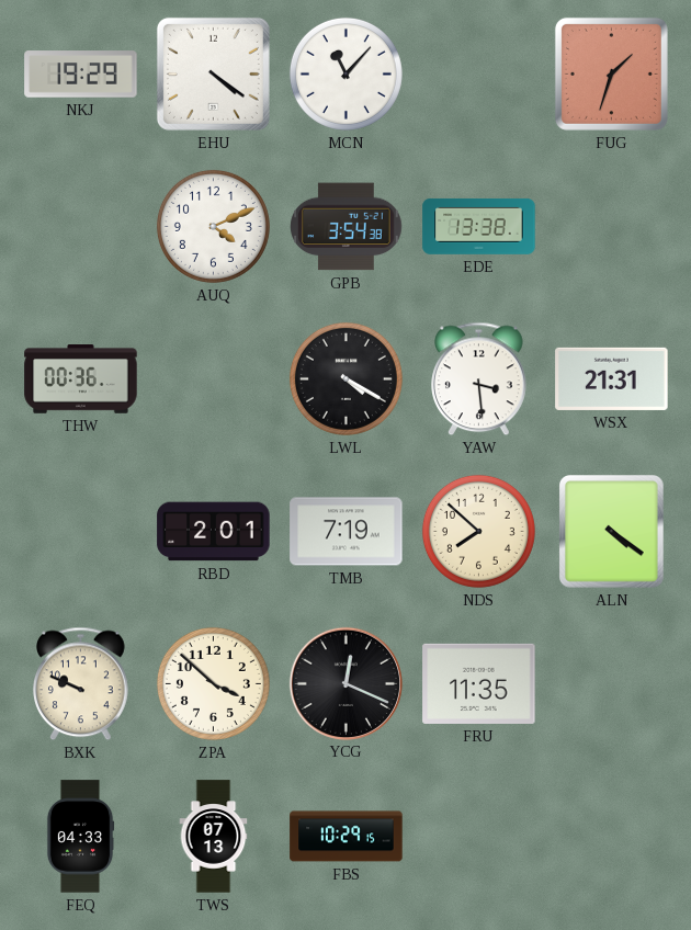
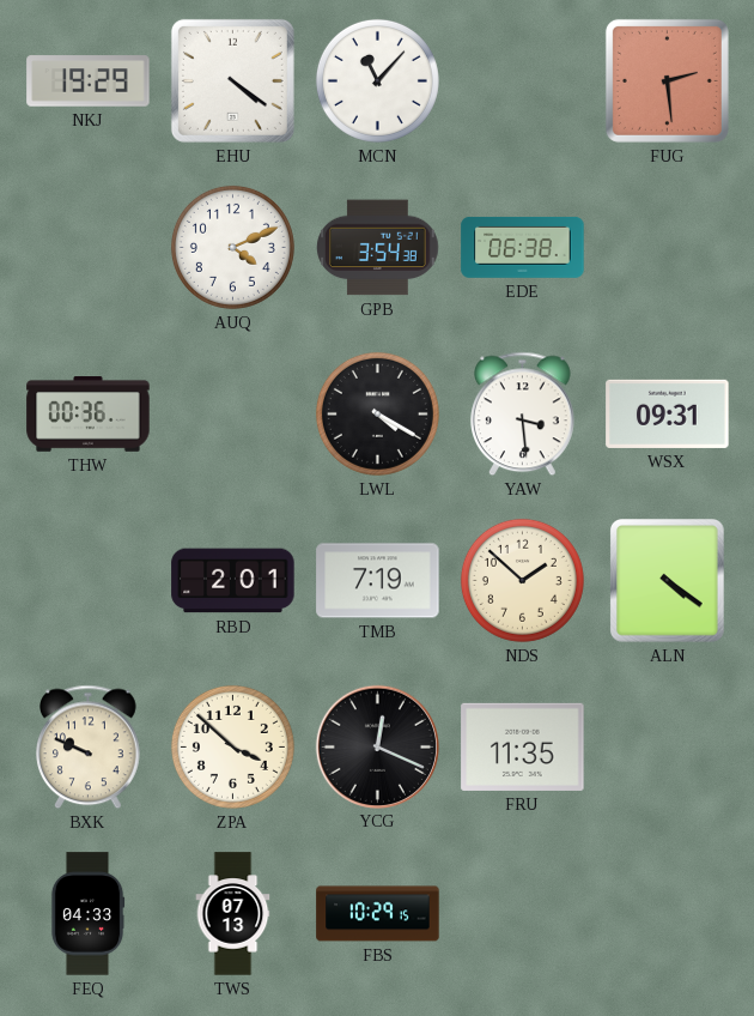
FUG: 1:33 -> 2:29 (667, 80)
EDE: 13:38 -> 06:38 (523, 247)
WSX: 21:31 -> 09:31 (668, 413)
NDS: 7:52 -> 1:52 (522, 580)
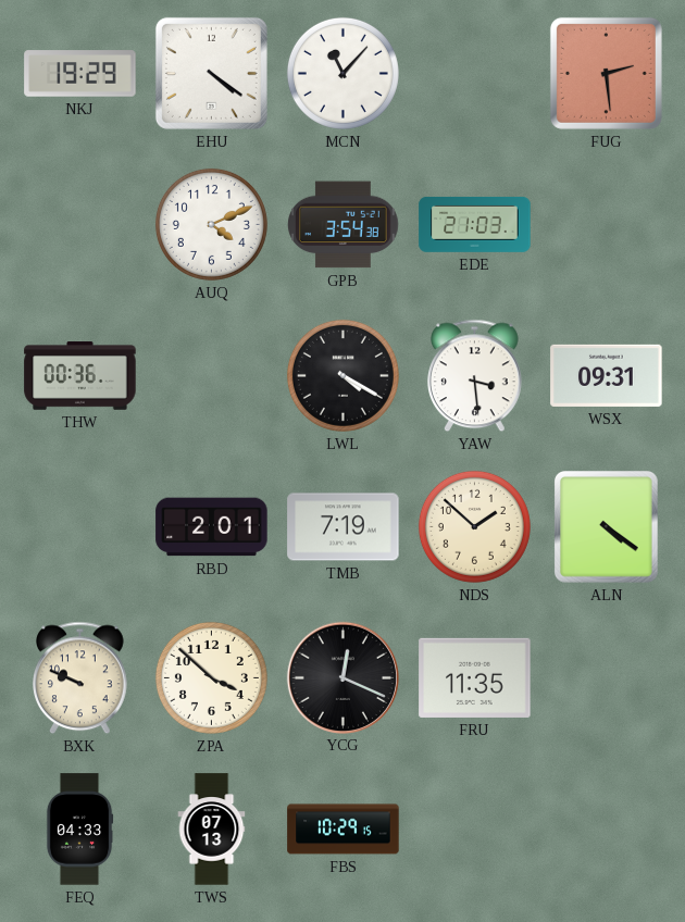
EDE: 06:38 -> 21:03 (475, 224)
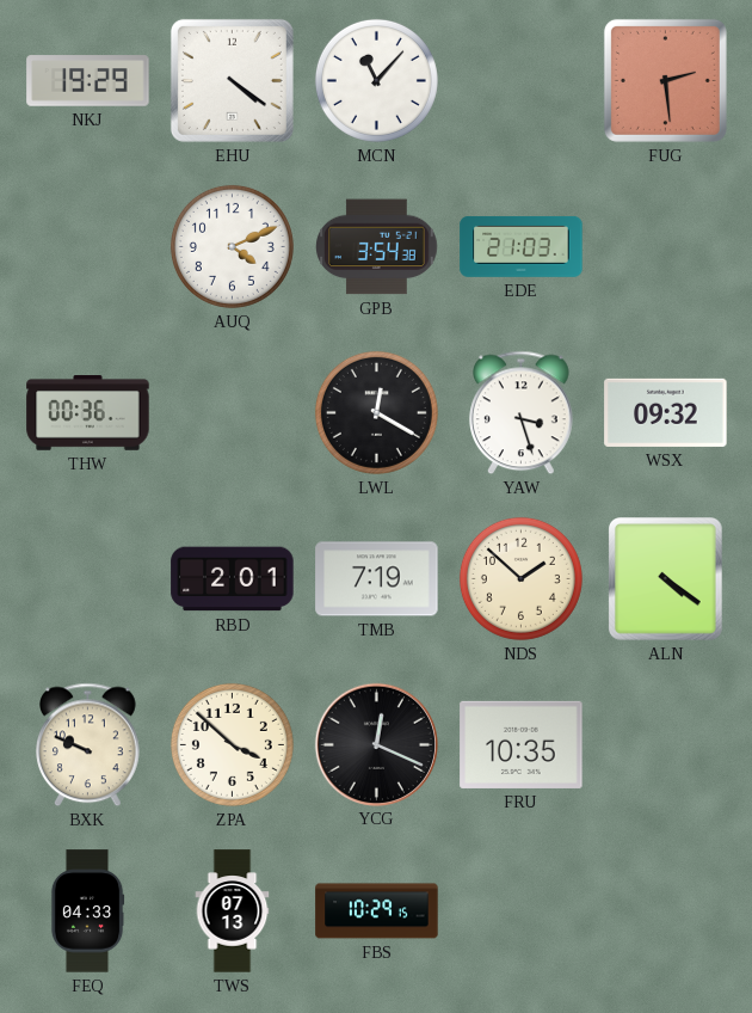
LWL: 4:20 -> 12:20 (376, 412)
YAW: 3:29 -> 3:27 (522, 413)
WSX: 09:31 -> 09:32 (666, 412)
FRU: 11:35 -> 10:35 (522, 744)
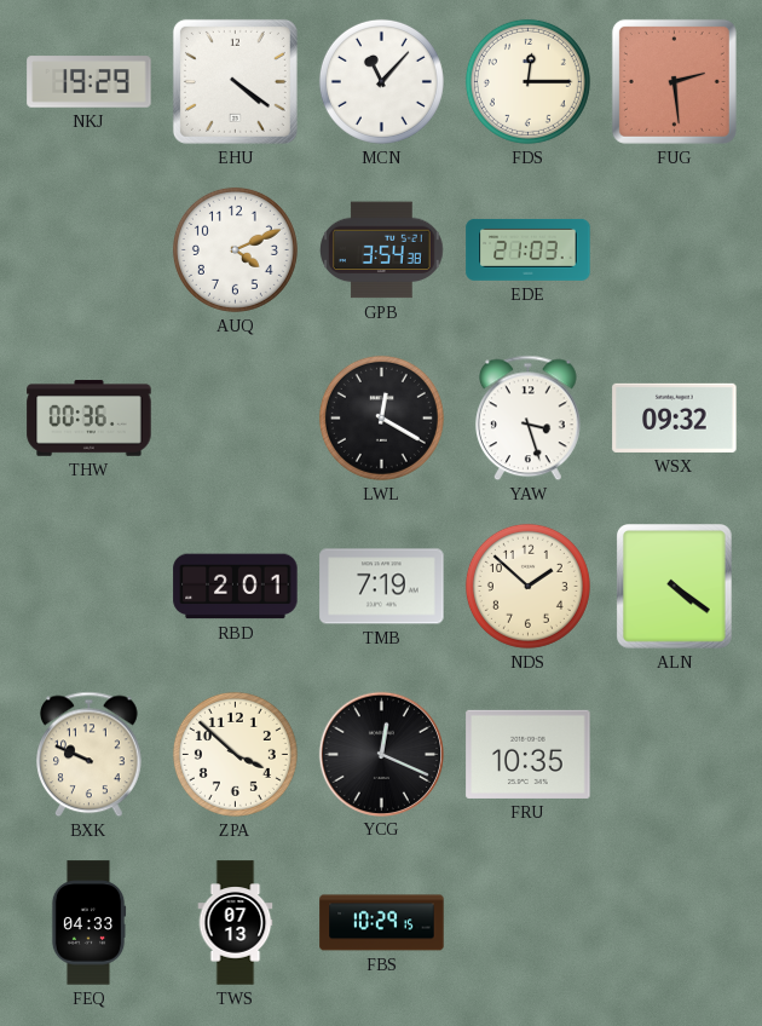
FDS: none -> 12:15 (527, 81)
